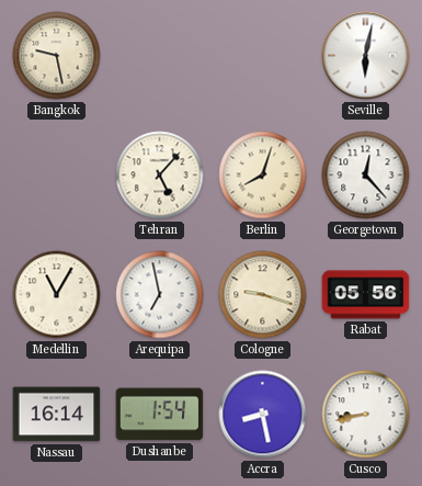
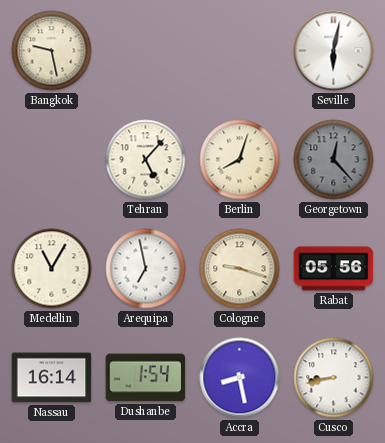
Georgetown dial: white -> grey (334, 160)
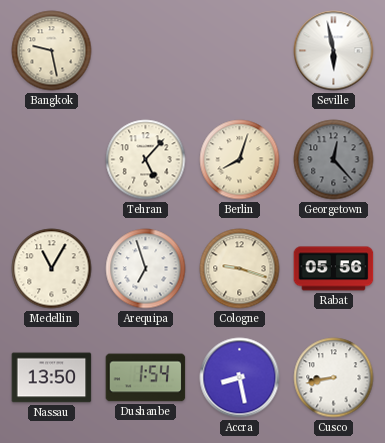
Seville: 6:02 -> 5:58 (334, 51)
Arequipa: 6:58 -> 6:57 (146, 269)
Nassau: 16:14 -> 13:50 (52, 378)
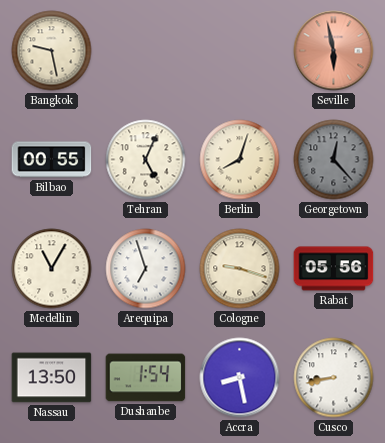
Seville dial: white -> salmon (334, 51)
Bilbao: none -> 00:55 (52, 160)
Tehran: 5:07 -> 5:04 (146, 160)
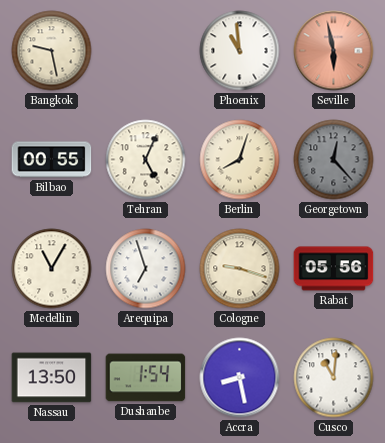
Phoenix: none -> 10:59 (240, 51)
Cusco: 8:43 -> 11:01 (334, 378)
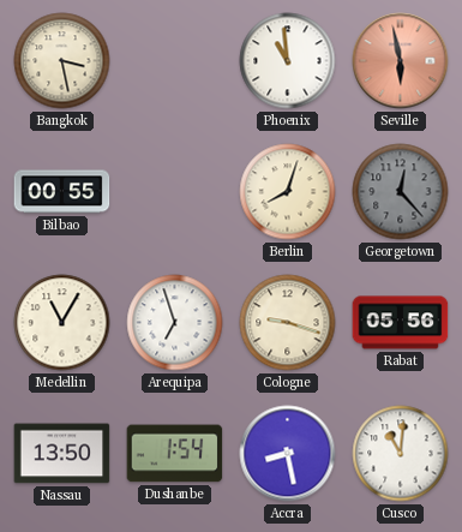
Bangkok: 9:28 -> 3:28 (62, 61)
Tehran: 5:04 -> none (146, 160)
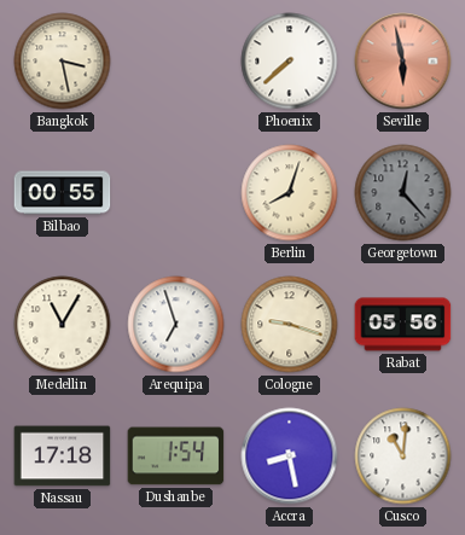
Phoenix: 10:59 -> 7:38 (290, 62)
Nassau: 13:50 -> 17:18 (63, 457)
